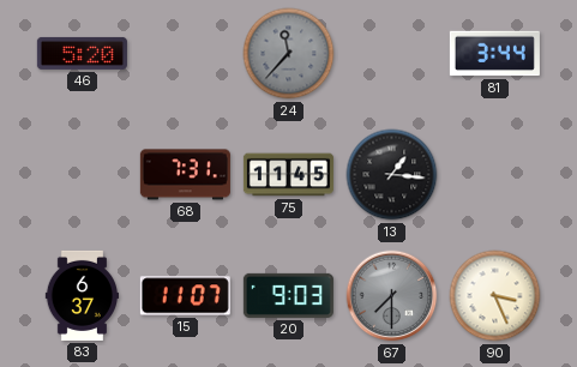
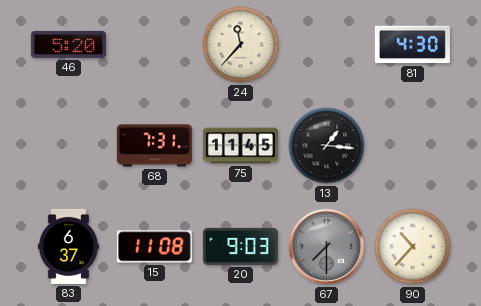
24 dial: grey -> cream (241, 45)
81: 3:44 -> 4:30 (412, 45)
15: 11:07 -> 11:08 (154, 247)
90: 3:26 -> 10:37 (413, 247)
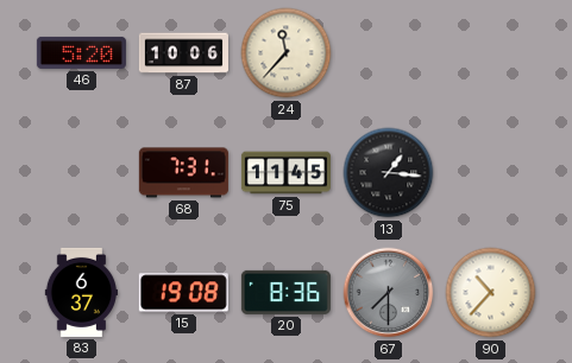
87: none -> 10:06 (183, 53)
81: 4:30 -> none (412, 45)
15: 11:08 -> 19:08 (183, 293)
20: 9:03 -> 8:36 (285, 292)
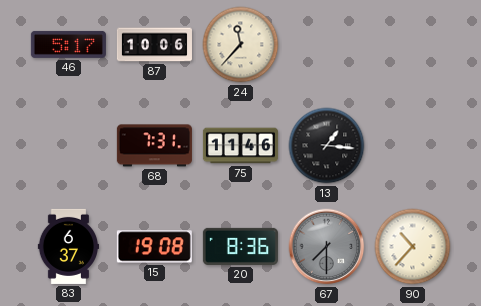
46: 5:20 -> 5:17 (68, 44)
75: 11:45 -> 11:46 (240, 146)
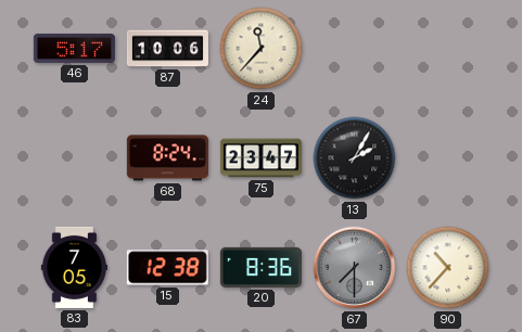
68: 7:31 -> 8:24 (167, 158)
75: 11:46 -> 23:47 (260, 158)
13: 1:16 -> 2:05 (355, 158)
83: 6:37 -> 7:05 (74, 267)
15: 19:08 -> 12:38 (167, 268)
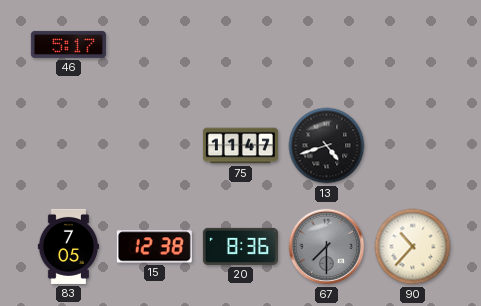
87: 10:06 -> none (167, 49)
24: 11:37 -> none (262, 49)
68: 8:24 -> none (167, 158)
75: 23:47 -> 11:47 (240, 146)
13: 2:05 -> 4:42 (327, 146)
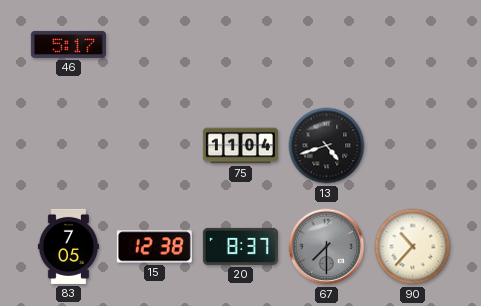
75: 11:47 -> 11:04 (240, 146)
20: 8:36 -> 8:37 (240, 246)
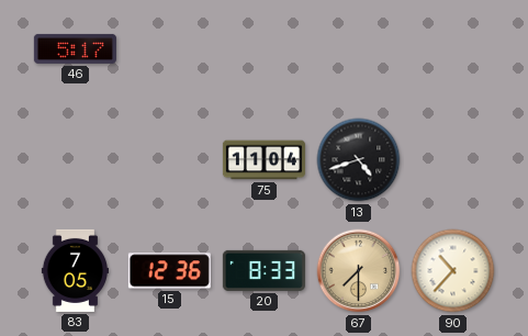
15: 12:38 -> 12:36 (169, 271)
20: 8:37 -> 8:33 (263, 270)
67 dial: grey -> champagne (359, 271)
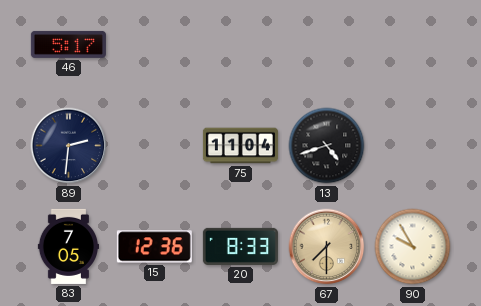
89: none -> 2:31 (69, 146)
90: 10:37 -> 9:55 (413, 247)
